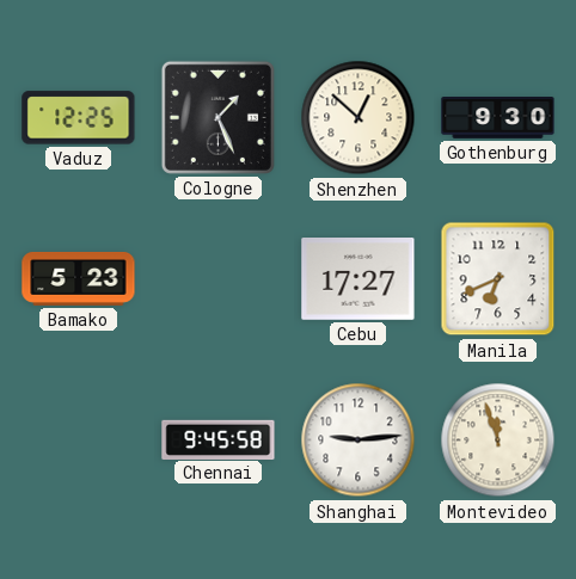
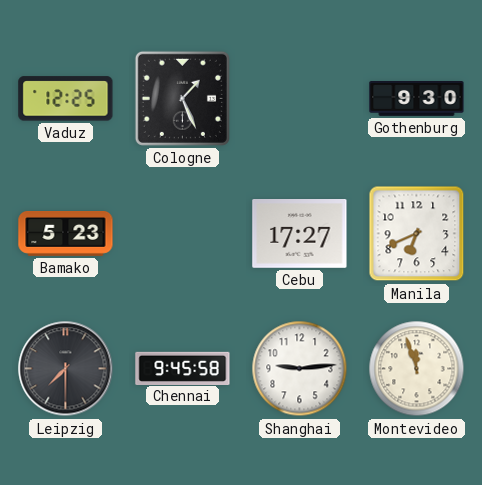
Shenzhen: 12:52 -> none (359, 118)
Leipzig: none -> 7:30 (66, 369)
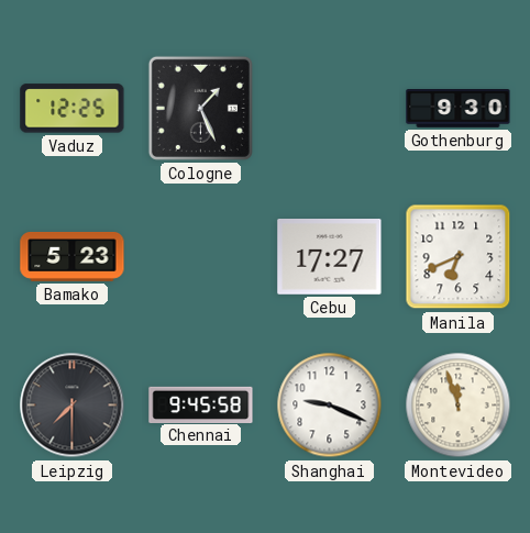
Shanghai: 9:14 -> 9:19 (330, 406)
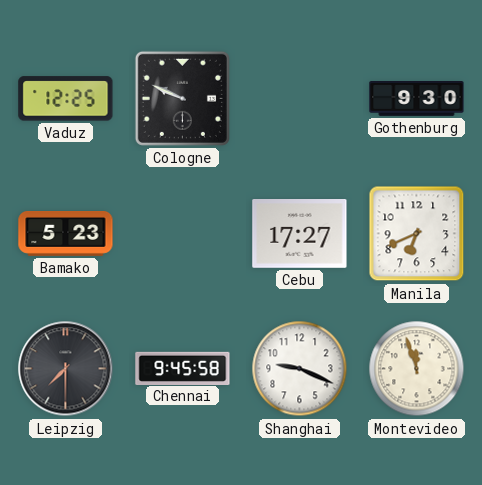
Cologne: 1:26 -> 9:49 (182, 98)
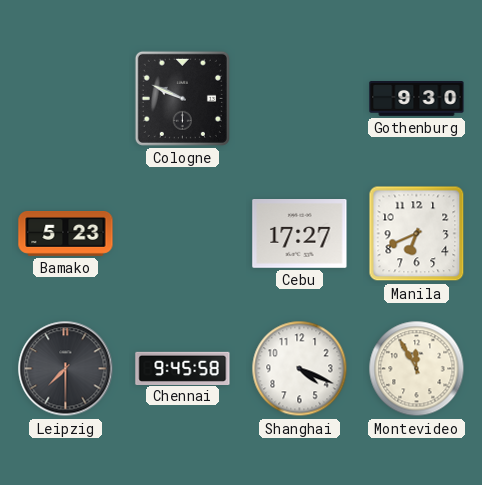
Vaduz: 12:25 -> none (66, 99)
Shanghai: 9:19 -> 4:19 (300, 369)
Montevideo: 11:57 -> 11:55 (417, 369)
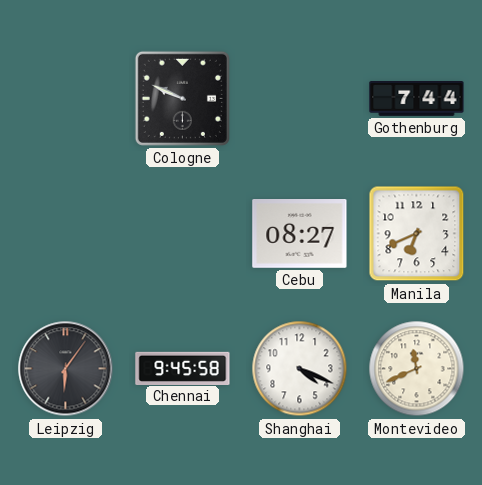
Gothenburg: 9:30 -> 7:44 (417, 99)
Bamako: 5:23 -> none (66, 234)
Cebu: 17:27 -> 08:27 (300, 234)
Leipzig: 7:30 -> 6:06 (66, 369)
Montevideo: 11:55 -> 11:41 (417, 369)
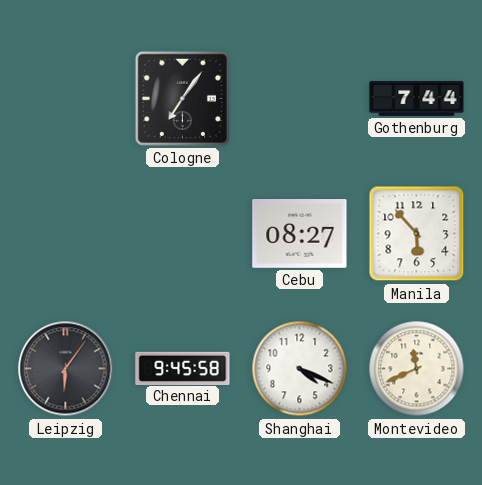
Cologne: 9:49 -> 7:06 (182, 98)
Manila: 6:41 -> 5:53 (417, 234)
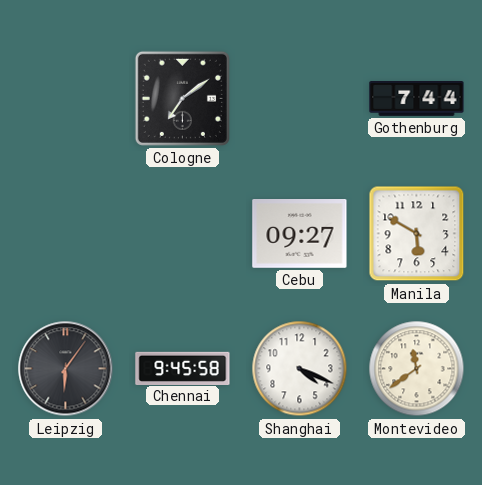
Cologne: 7:06 -> 7:09 (182, 98)
Cebu: 08:27 -> 09:27 (300, 234)
Manila: 5:53 -> 5:50 (417, 234)
Montevideo: 11:41 -> 11:39 (417, 369)
